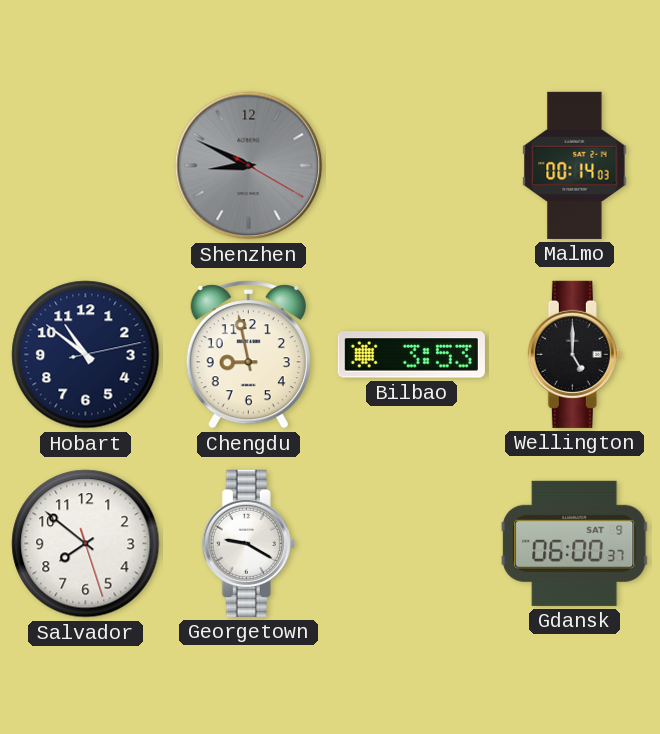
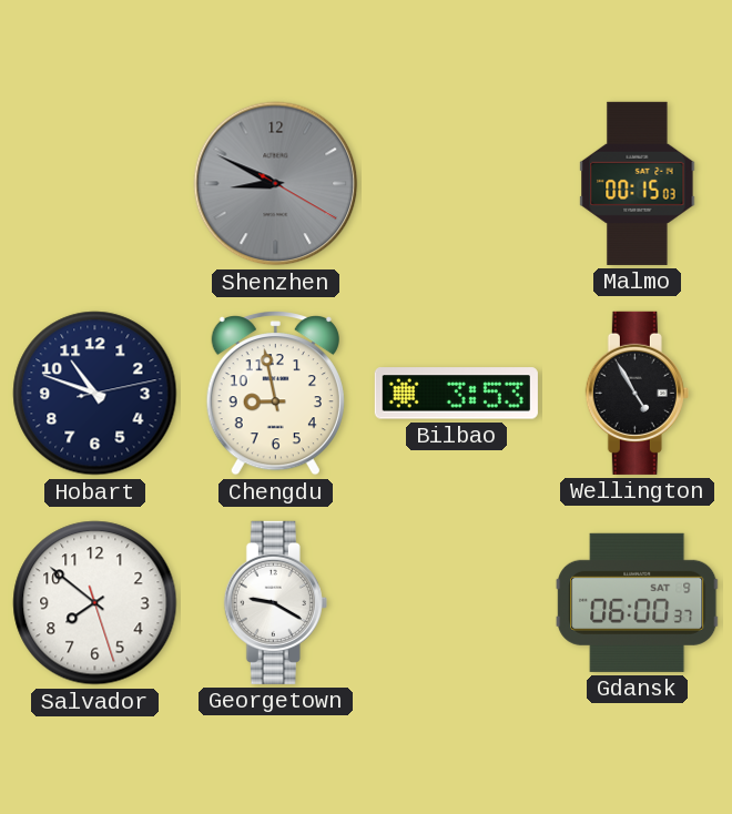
Malmo: 00:14 -> 00:15 (638, 183)
Hobart: 10:51 -> 10:48 (95, 394)
Wellington: 5:00 -> 4:55 (637, 393)
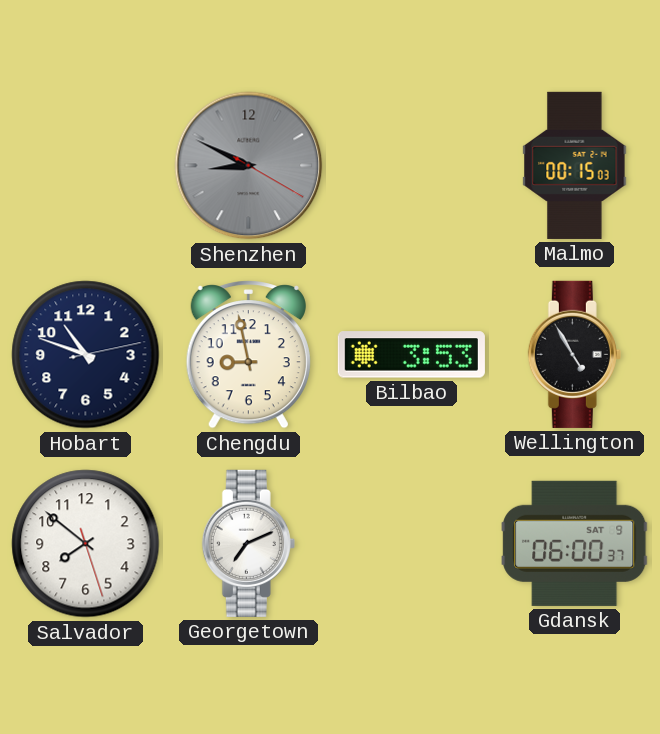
Georgetown: 9:20 -> 7:11 (248, 543)
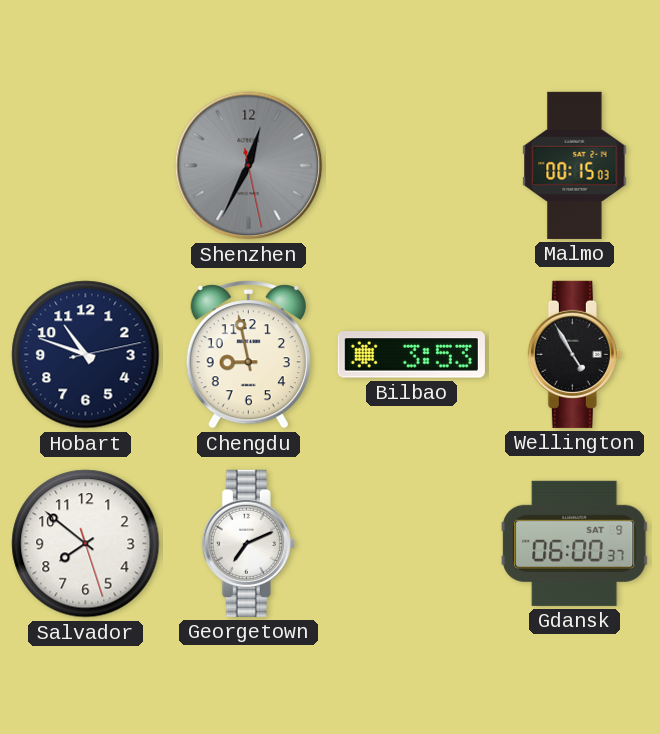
Shenzhen: 8:49 -> 12:34 (249, 166)
